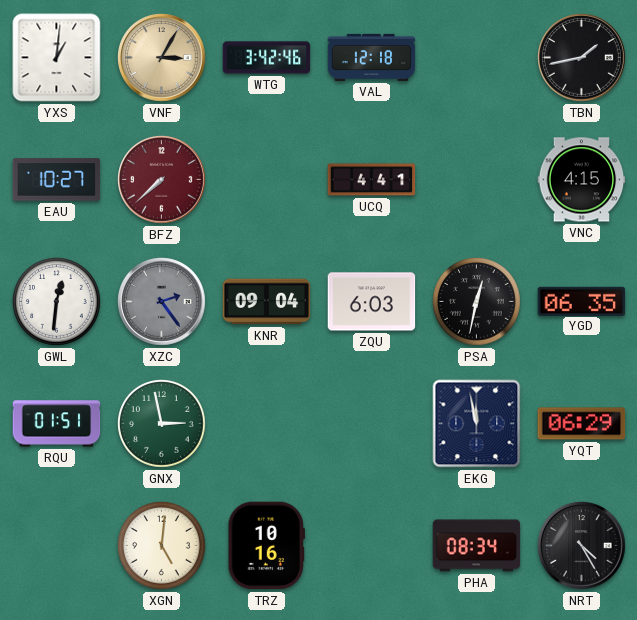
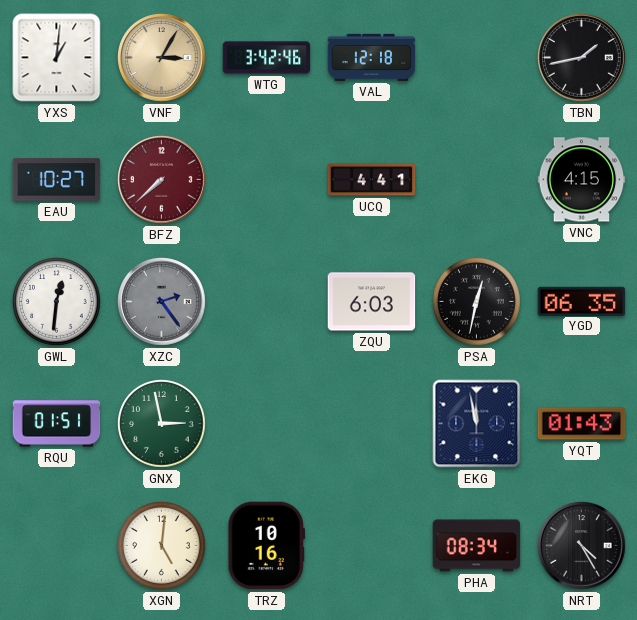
KNR: 09:04 -> none (267, 302)
YQT: 06:29 -> 01:43 (582, 424)
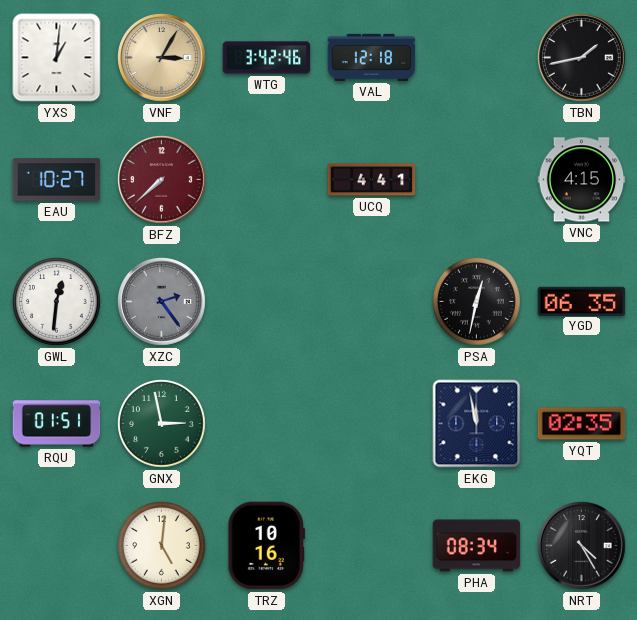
ZQU: 6:03 -> none (372, 302)
YQT: 01:43 -> 02:35 (582, 424)
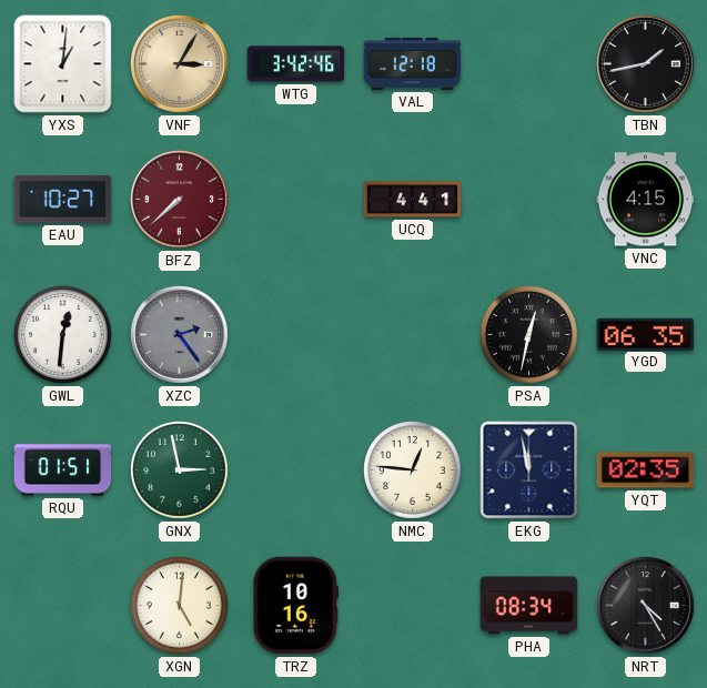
NMC: none -> 12:46 (413, 471)
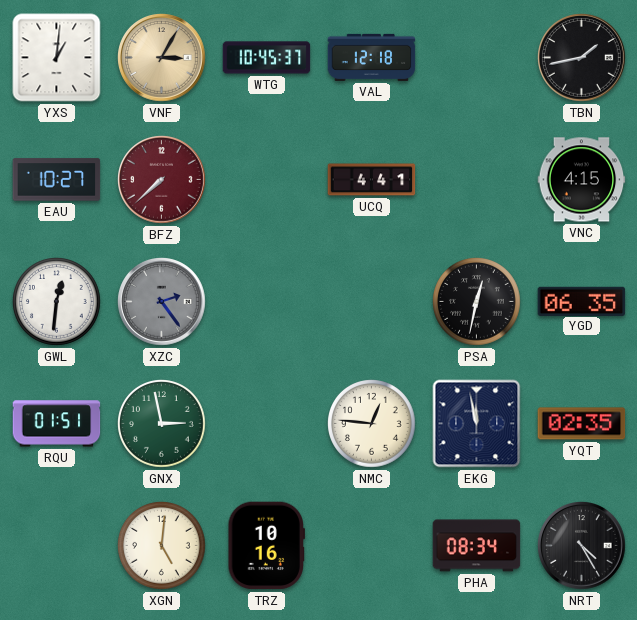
WTG: 3:42 -> 10:45 (267, 58)
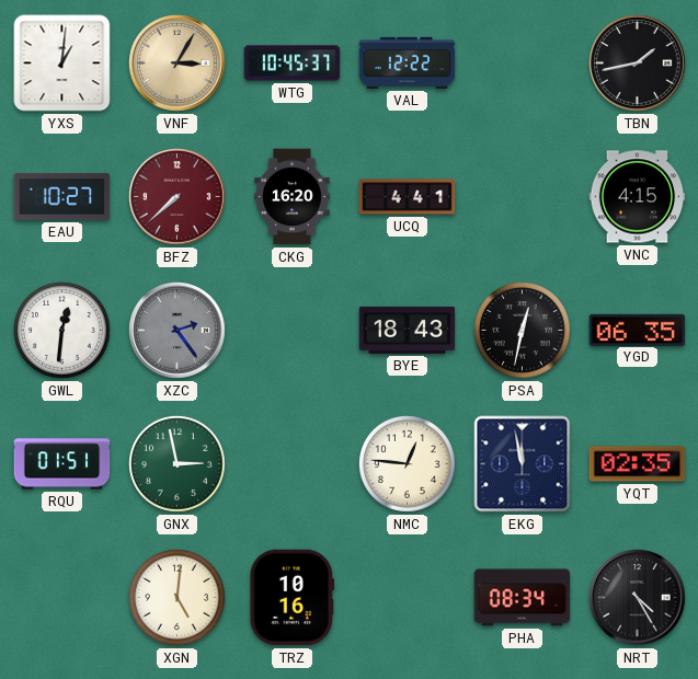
VAL: 12:18 -> 12:22 (408, 62)
CKG: none -> 16:20 (293, 197)
BYE: none -> 18:43 (408, 330)
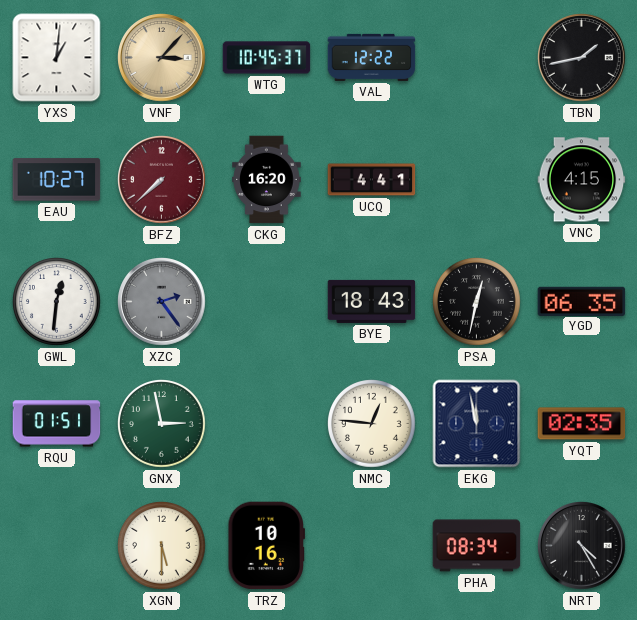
VNF: 3:05 -> 3:07 (162, 58)
XGN: 5:01 -> 5:30 (162, 546)
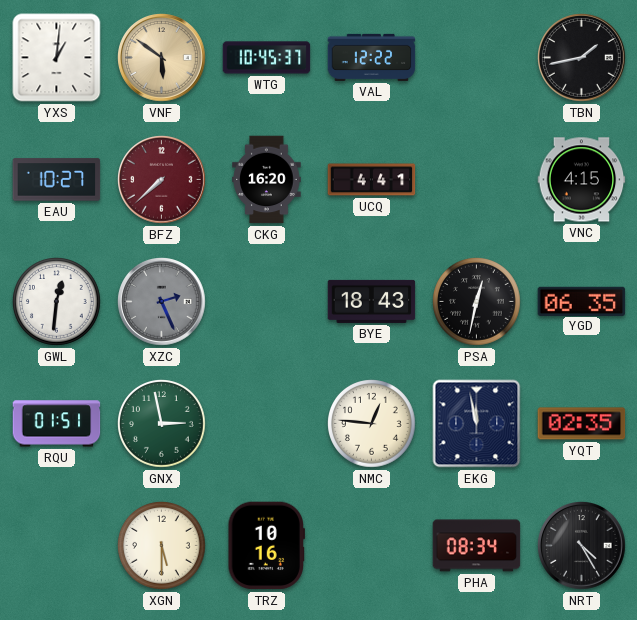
VNF: 3:07 -> 5:51 (162, 58)
XZC: 2:24 -> 2:26 (162, 302)
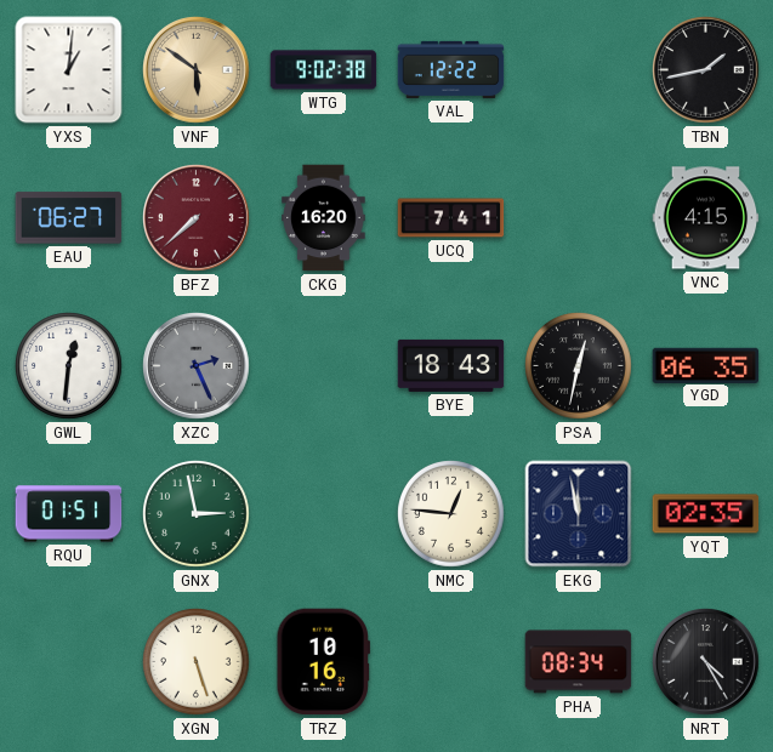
WTG: 10:45 -> 9:02 (324, 70)
EAU: 10:27 -> 06:27 (69, 218)
UCQ: 4:41 -> 7:41 (451, 218)
XGN: 5:30 -> 5:27 (197, 662)
